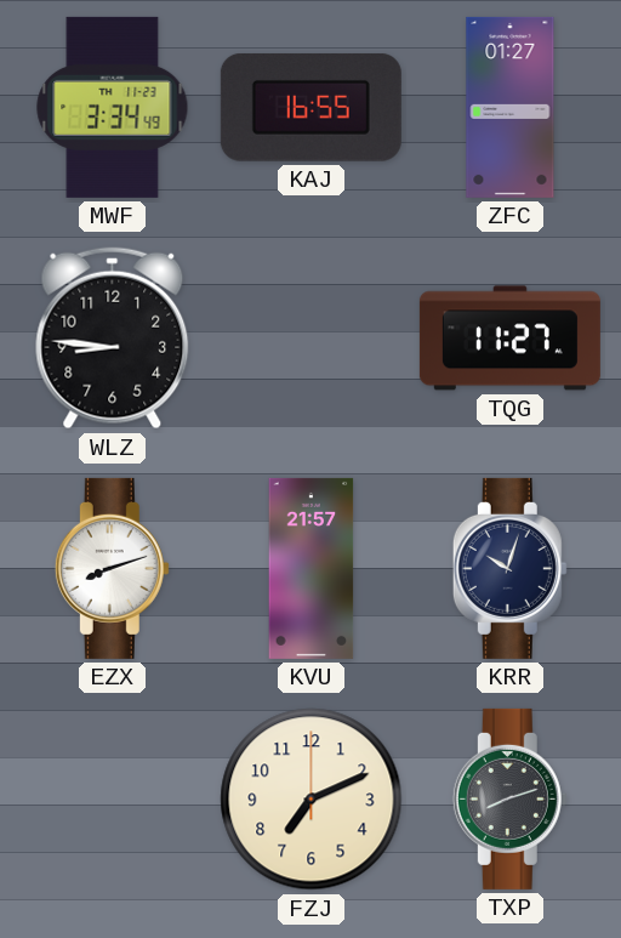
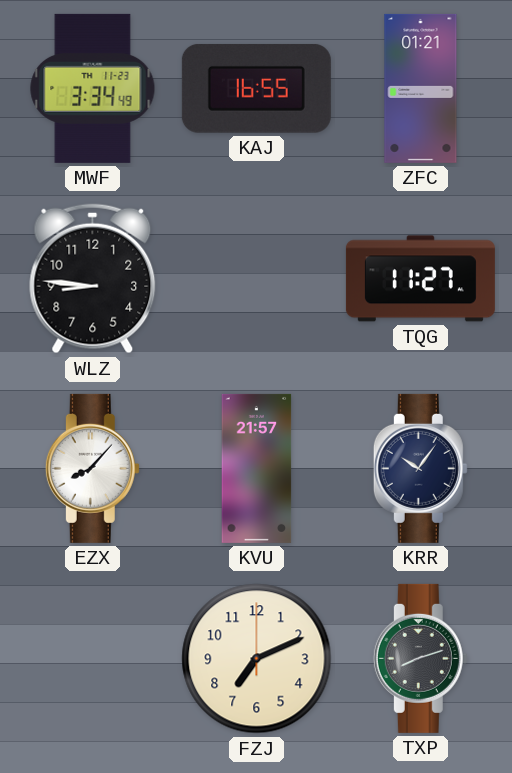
ZFC: 01:27 -> 01:21 (421, 88)
EZX: 8:12 -> 8:07 (92, 468)
KRR: 10:03 -> 10:06 (420, 468)
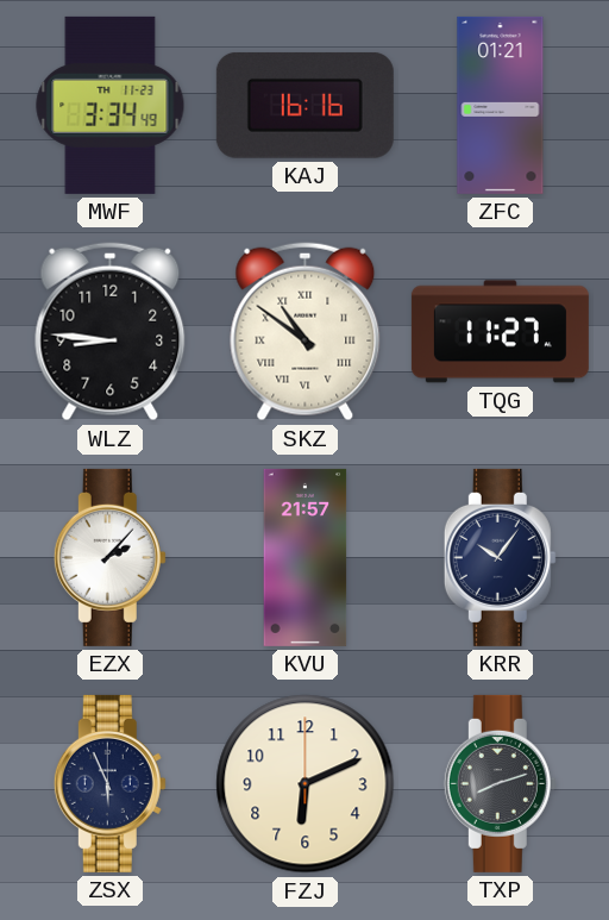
KAJ: 16:55 -> 16:16 (304, 105)
SKZ: none -> 10:51 (306, 332)
EZX: 8:07 -> 2:07 (109, 557)
ZSX: none -> 5:56 (109, 783)
FZJ: 7:11 -> 6:11 (306, 784)
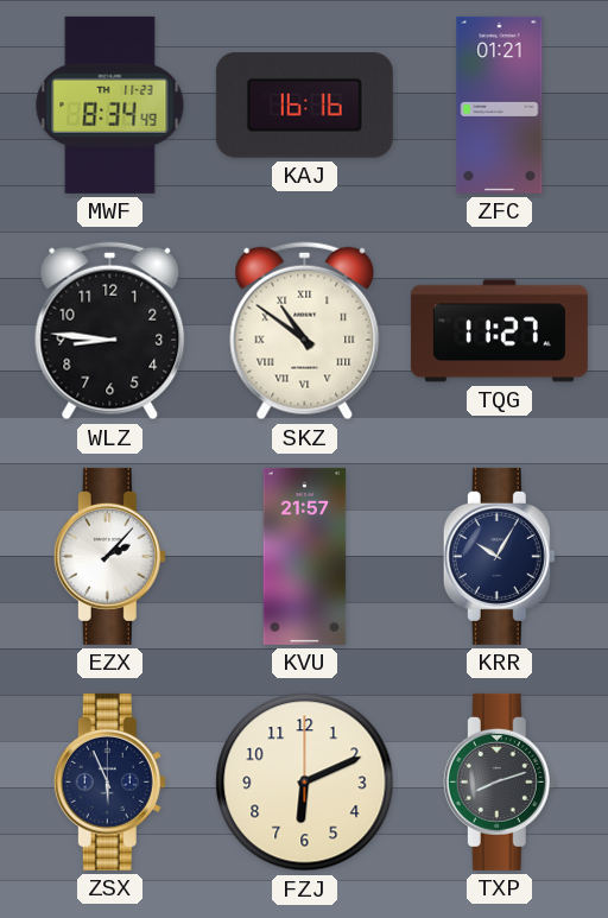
MWF: 3:34 -> 8:34 (110, 105)
KRR: 10:06 -> 10:05 (499, 556)
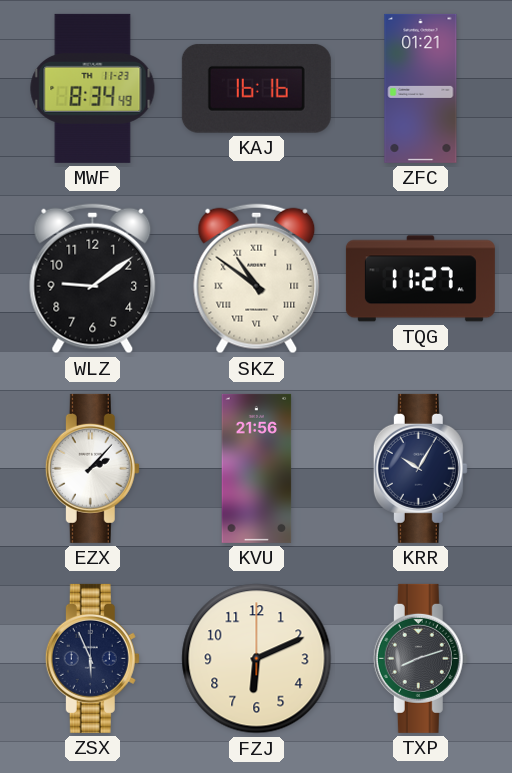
WLZ: 8:46 -> 9:09 (93, 279)
KVU: 21:57 -> 21:56 (257, 468)
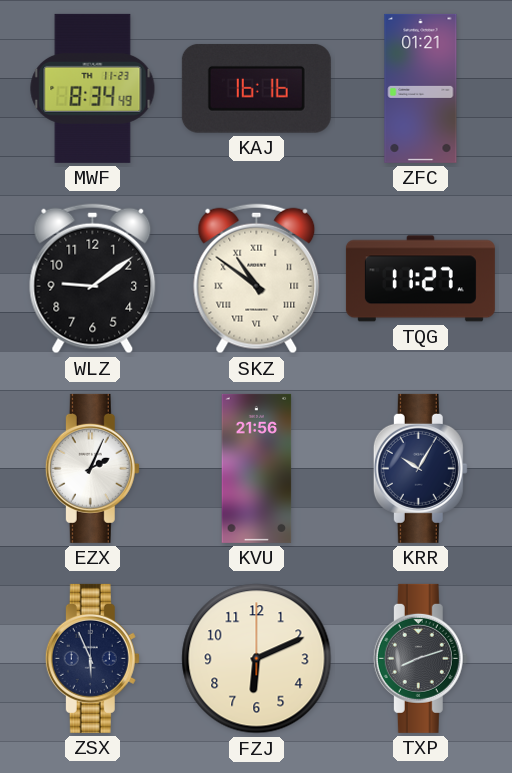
EZX: 2:07 -> 2:04 (92, 468)
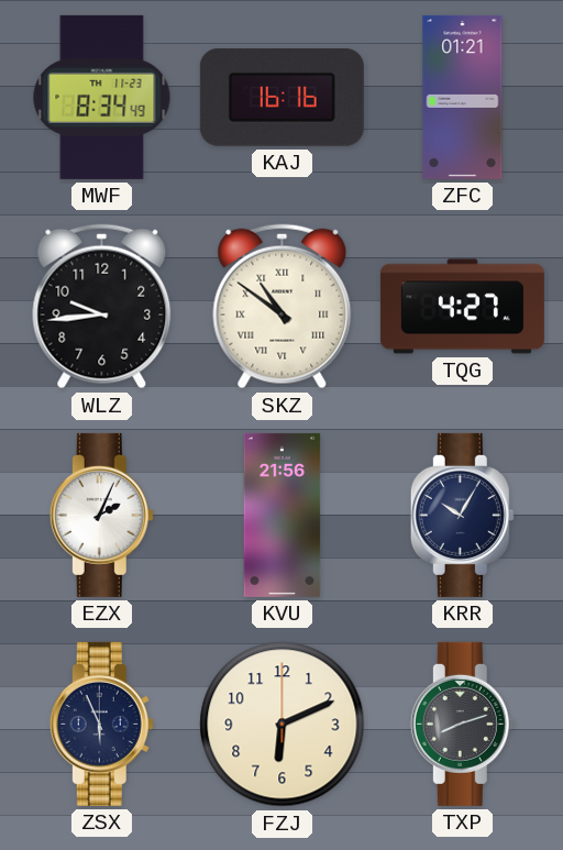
WLZ: 9:09 -> 9:44 (102, 307)
TQG: 11:27 -> 4:27 (462, 307)
